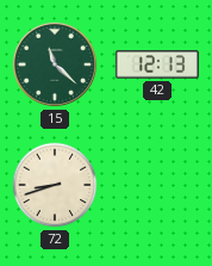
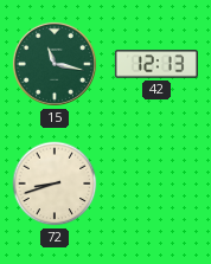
15: 11:22 -> 11:17 (55, 64)
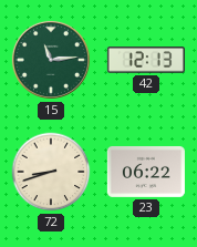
15: 11:17 -> 11:14 (51, 60)
23: none -> 06:22 (146, 172)
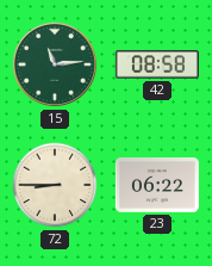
42: 12:13 -> 08:58 (157, 64)
72: 8:42 -> 8:45 (55, 185)
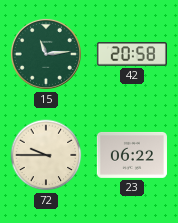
42: 08:58 -> 20:58 (132, 54)
72: 8:45 -> 9:45 (46, 155)
